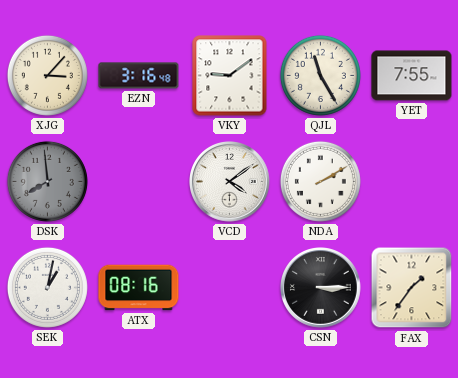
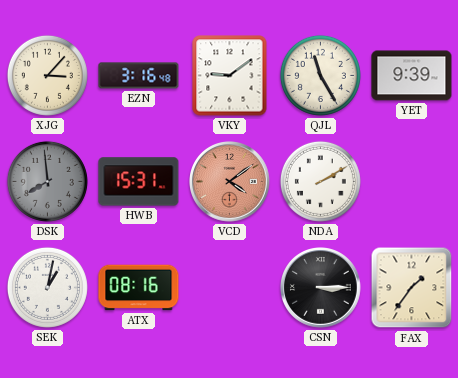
YET: 7:55 -> 9:39 (412, 76)
HWB: none -> 15:31 (139, 182)
VCD dial: white -> salmon (230, 182)
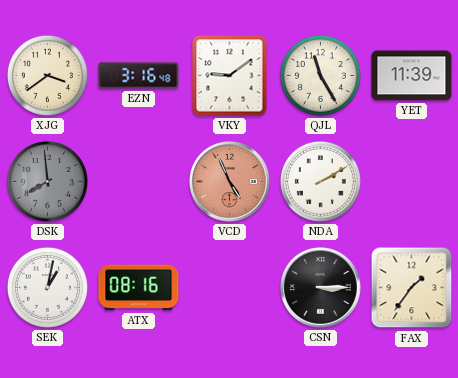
XJG: 3:07 -> 3:39 (47, 75)
YET: 9:39 -> 11:39 (412, 76)
HWB: 15:31 -> none (139, 182)
VCD: 4:09 -> 4:56 (230, 182)
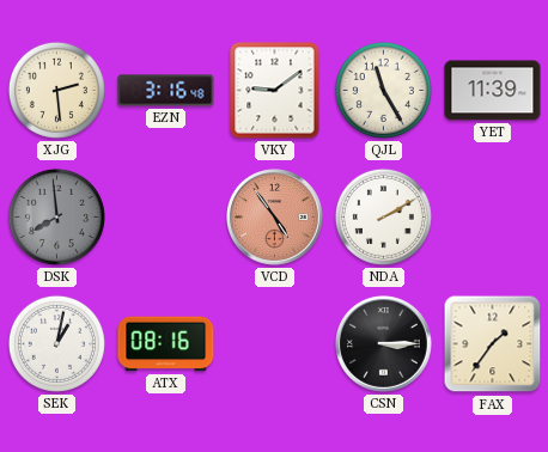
XJG: 3:39 -> 2:29 (56, 90)
VCD: 4:56 -> 4:54 (275, 218)
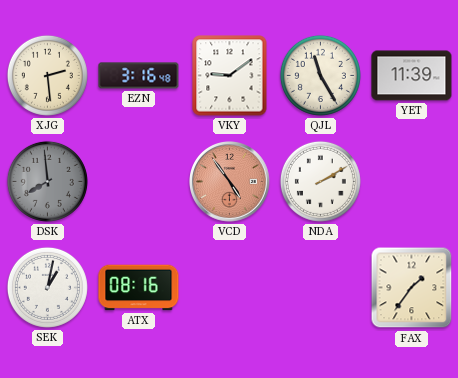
CSN: 3:15 -> none (384, 344)
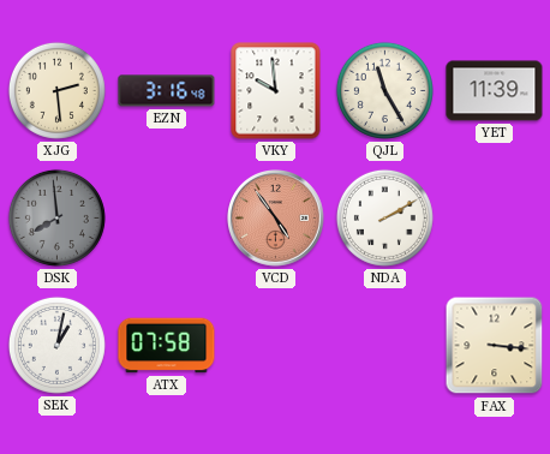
VKY: 9:09 -> 9:59 (276, 91)
ATX: 08:16 -> 07:58 (167, 346)
FAX: 1:36 -> 3:16 (495, 346)
